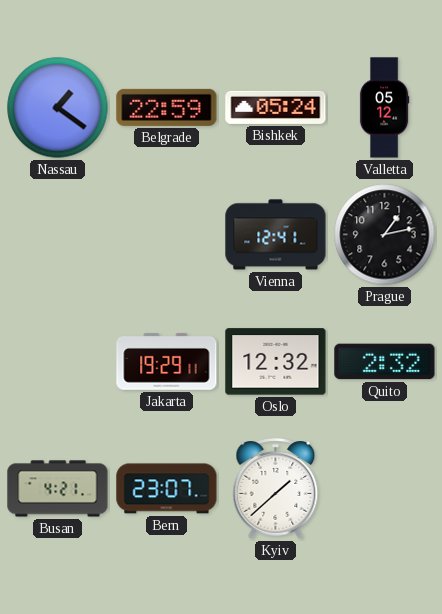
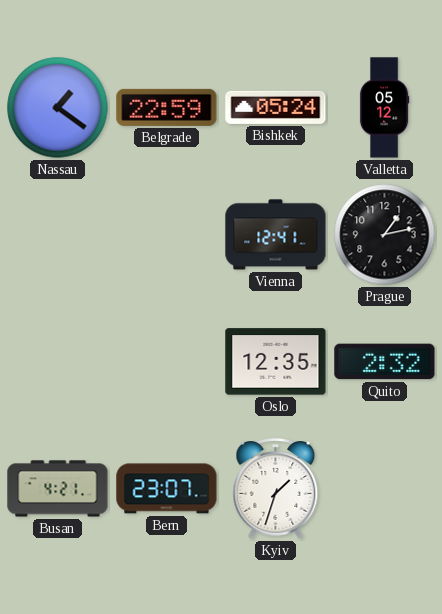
Jakarta: 19:29 -> none (167, 361)
Oslo: 12:32 -> 12:35 (276, 362)
Kyiv: 1:38 -> 1:33 (276, 489)
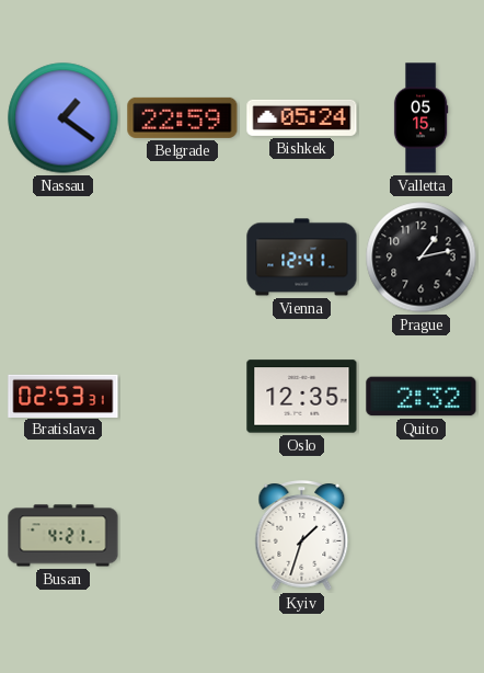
Valletta: 05:12 -> 05:15 (420, 118)
Bratislava: none -> 02:53 (64, 396)
Bern: 23:07 -> none (167, 489)
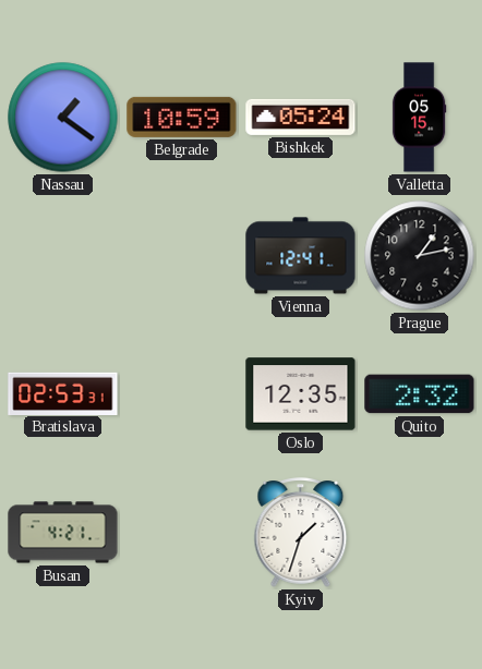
Belgrade: 22:59 -> 10:59 (182, 117)
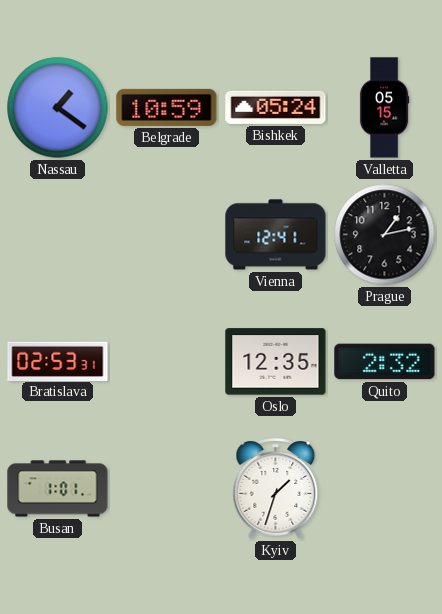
Busan: 4:21 -> 1:01 (58, 489)
